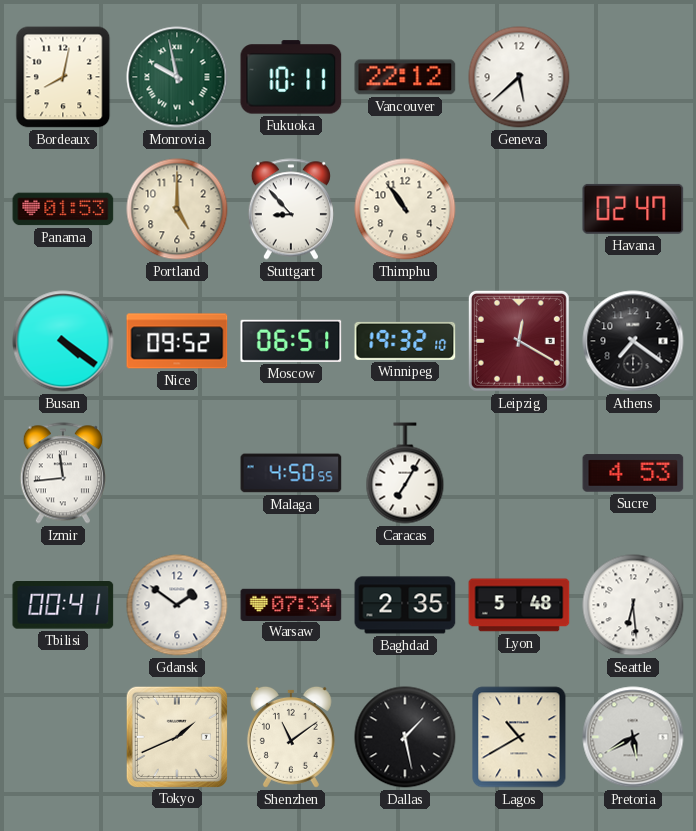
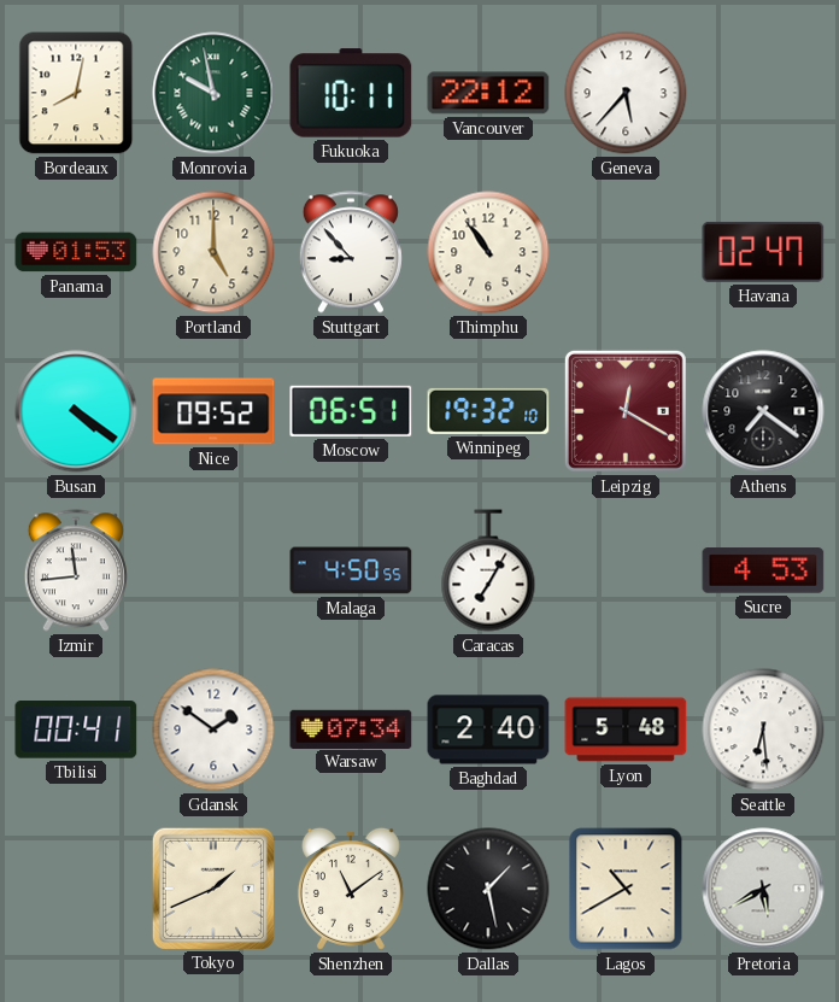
Geneva: 5:38 -> 5:37 (626, 93)
Baghdad: 2:35 -> 2:40 (488, 729)
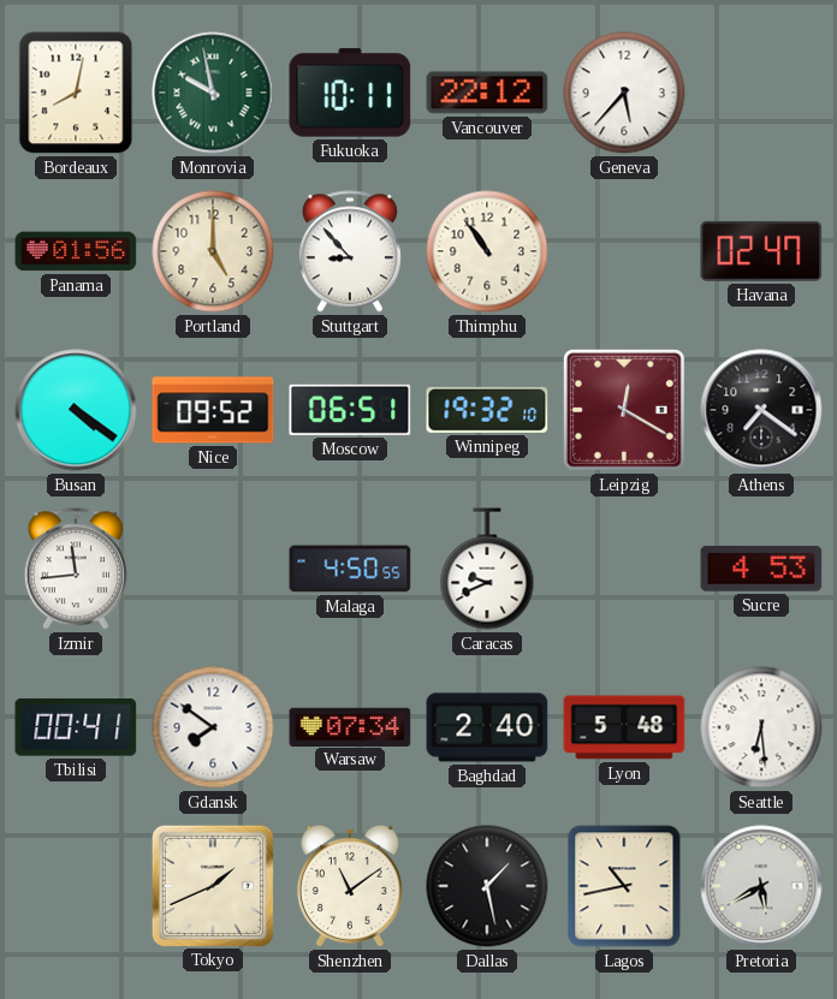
Panama: 01:53 -> 01:56 (76, 251)
Caracas: 7:05 -> 9:41 (487, 569)
Gdansk: 1:51 -> 7:51 (213, 727)
Lagos: 10:40 -> 10:43 (624, 886)
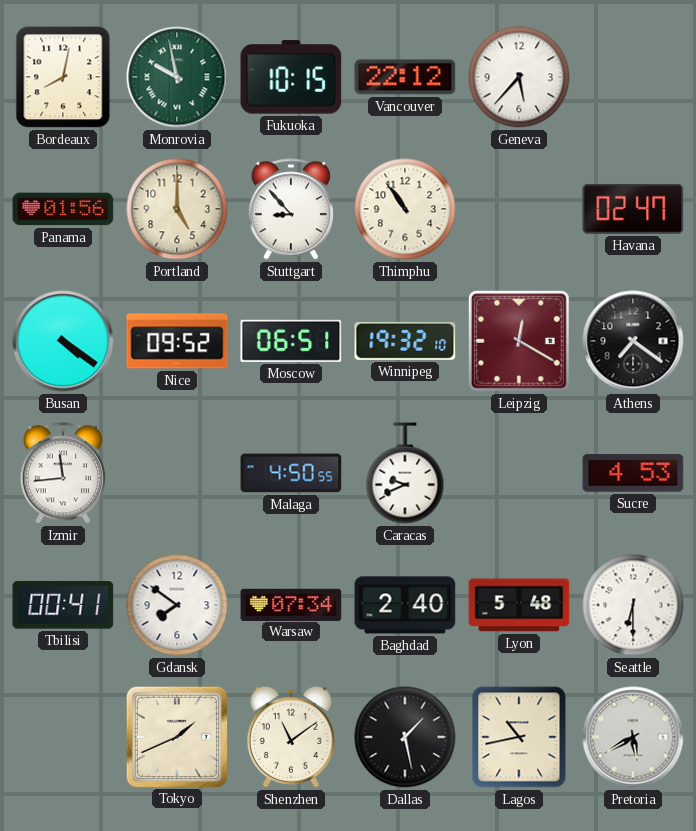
Fukuoka: 10:11 -> 10:15 (291, 77)
Seattle: 6:29 -> 6:30 (633, 605)
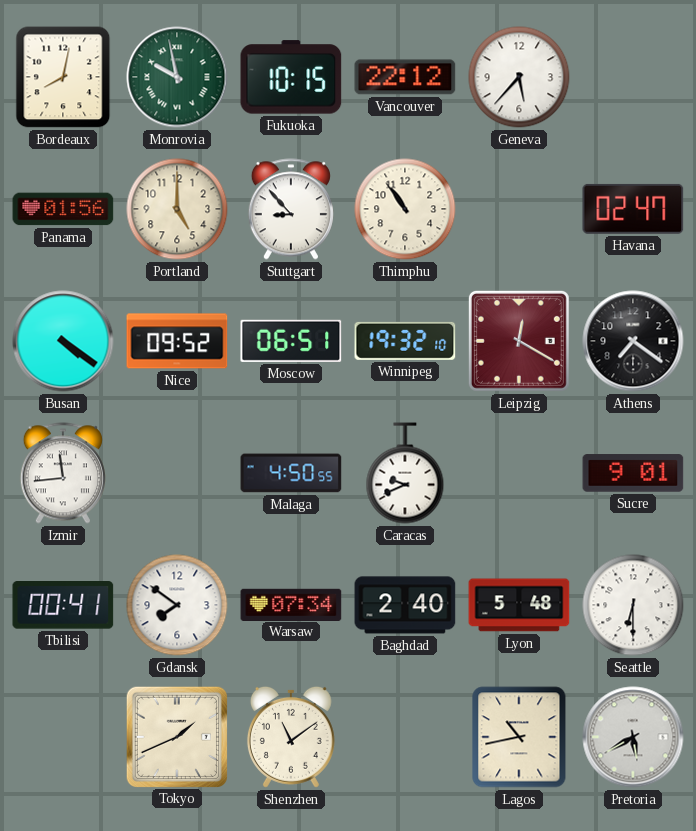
Sucre: 4:53 -> 9:01 (633, 473)
Dallas: 1:28 -> none (405, 737)
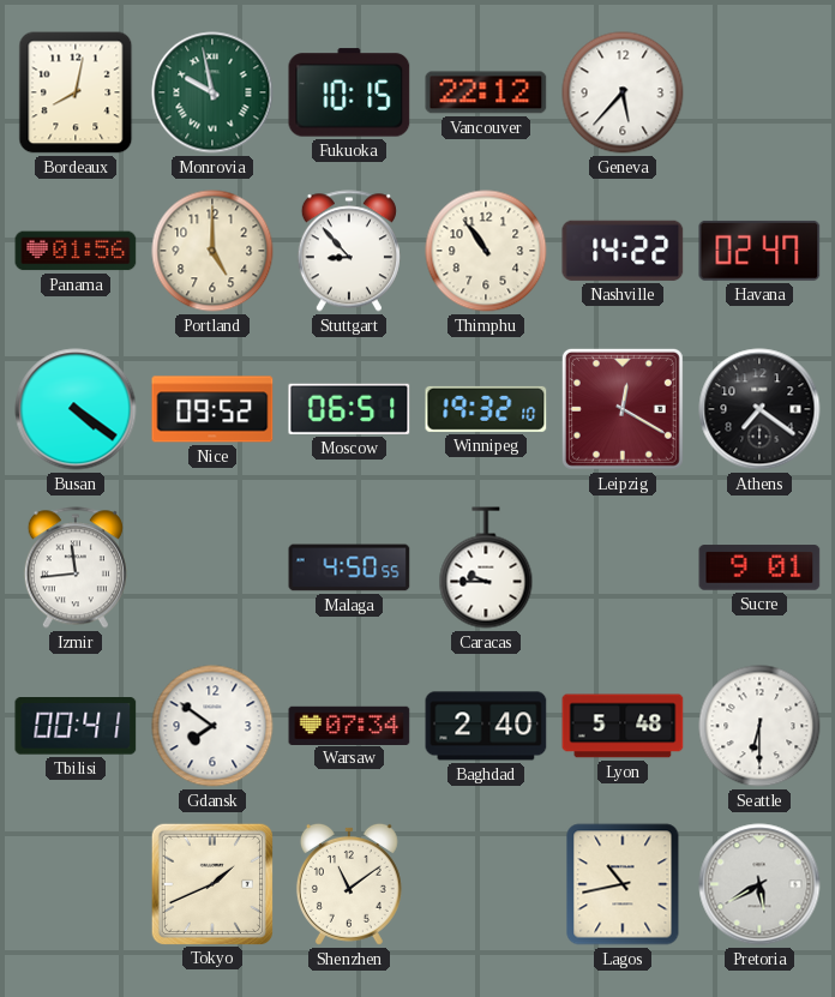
Nashville: none -> 14:22 (623, 251)
Caracas: 9:41 -> 9:45 (486, 567)
